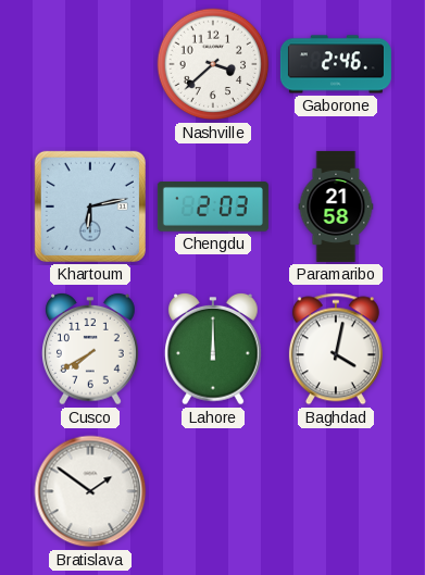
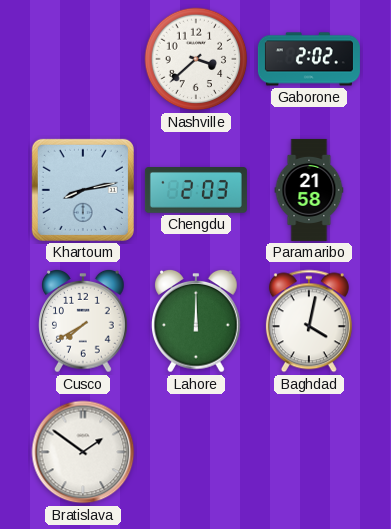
Gaborone: 2:46 -> 2:02 (309, 59)
Khartoum: 6:13 -> 8:13 (83, 190)
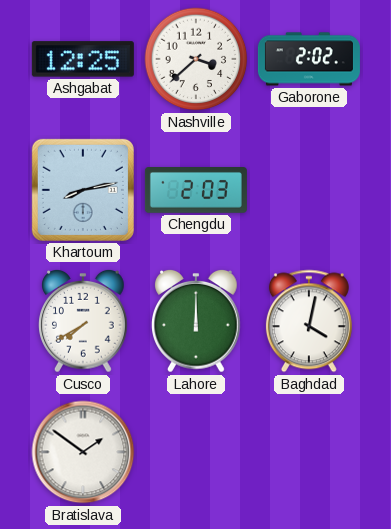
Ashgabat: none -> 12:25 (83, 59)
Paramaribo: 21:58 -> none (309, 190)
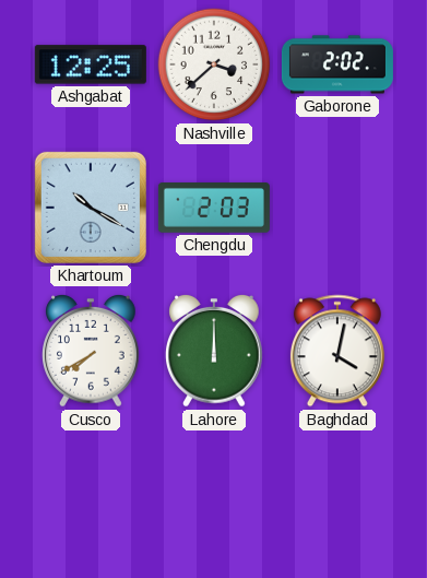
Khartoum: 8:13 -> 10:20 (91, 208)
Bratislava: 1:51 -> none (83, 452)
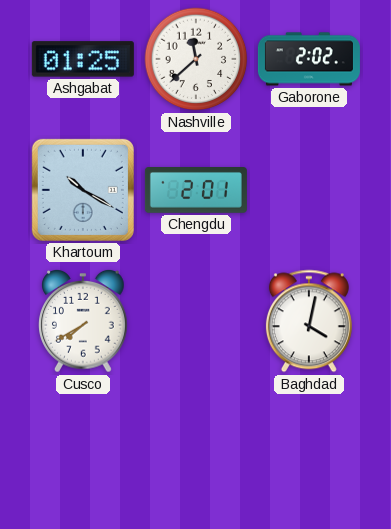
Ashgabat: 12:25 -> 01:25 (83, 59)
Nashville: 3:38 -> 11:38 (196, 59)
Chengdu: 2:03 -> 2:01 (196, 191)
Lahore: 12:00 -> none (214, 352)
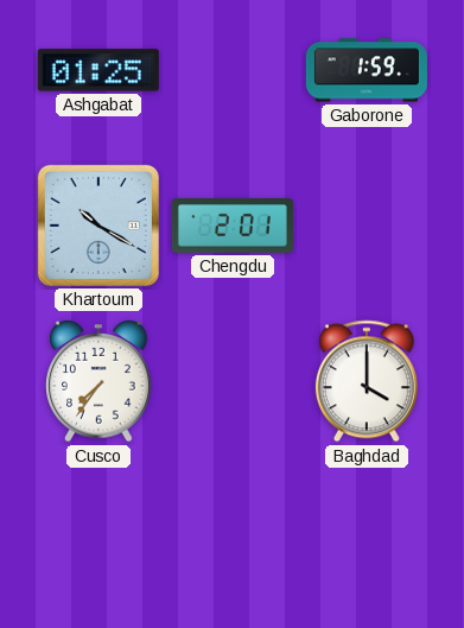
Nashville: 11:38 -> none (196, 59)
Gaborone: 2:02 -> 1:59 (367, 70)
Cusco: 7:40 -> 7:36 (98, 382)
Baghdad: 4:02 -> 4:00 (367, 381)
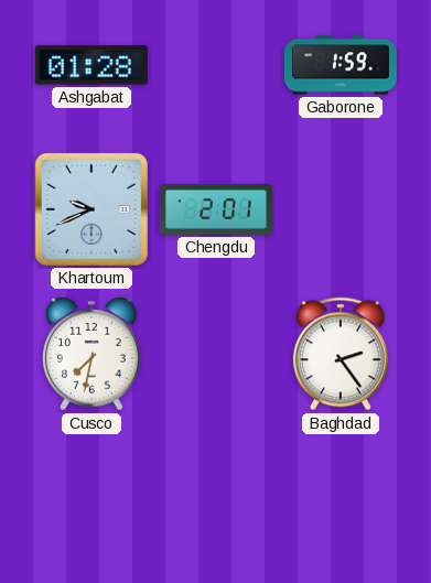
Ashgabat: 01:25 -> 01:28 (91, 65)
Khartoum: 10:20 -> 9:41 (91, 209)
Cusco: 7:36 -> 7:32 (91, 355)
Baghdad: 4:00 -> 2:24 (341, 354)
